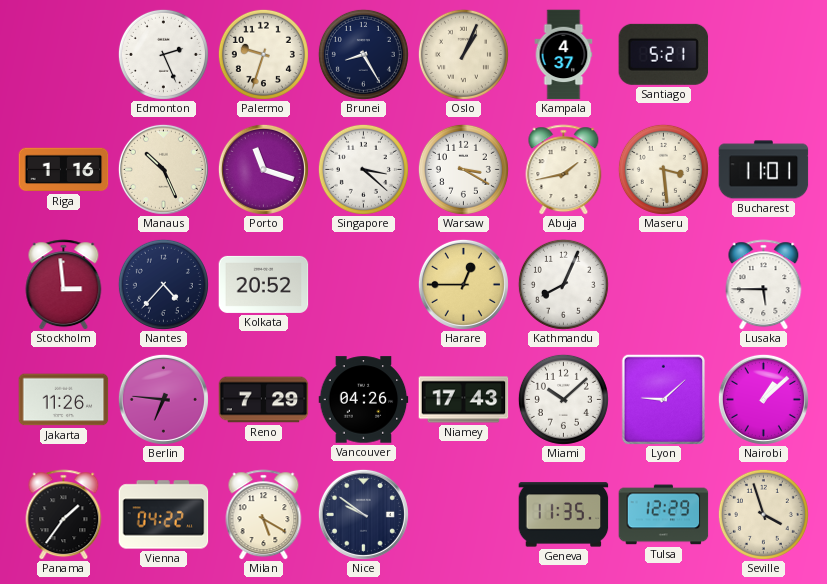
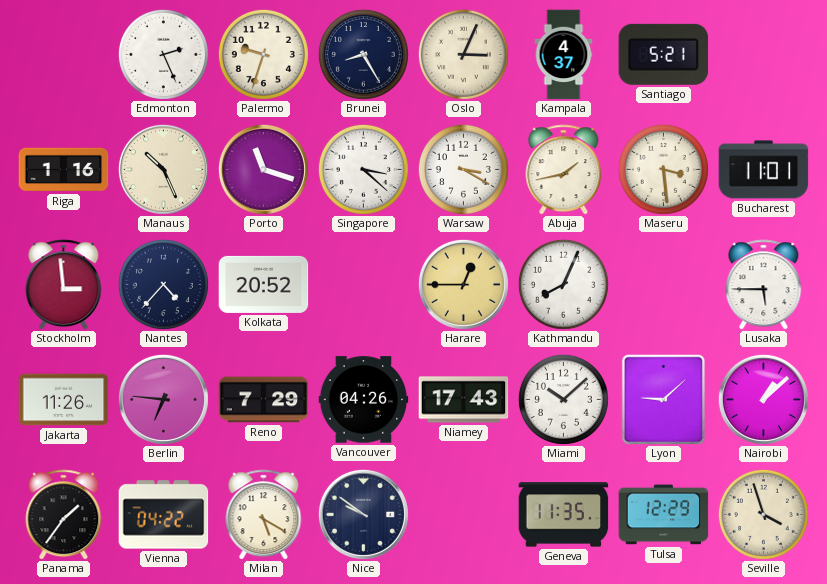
Oslo: 1:04 -> 3:04 (463, 54)
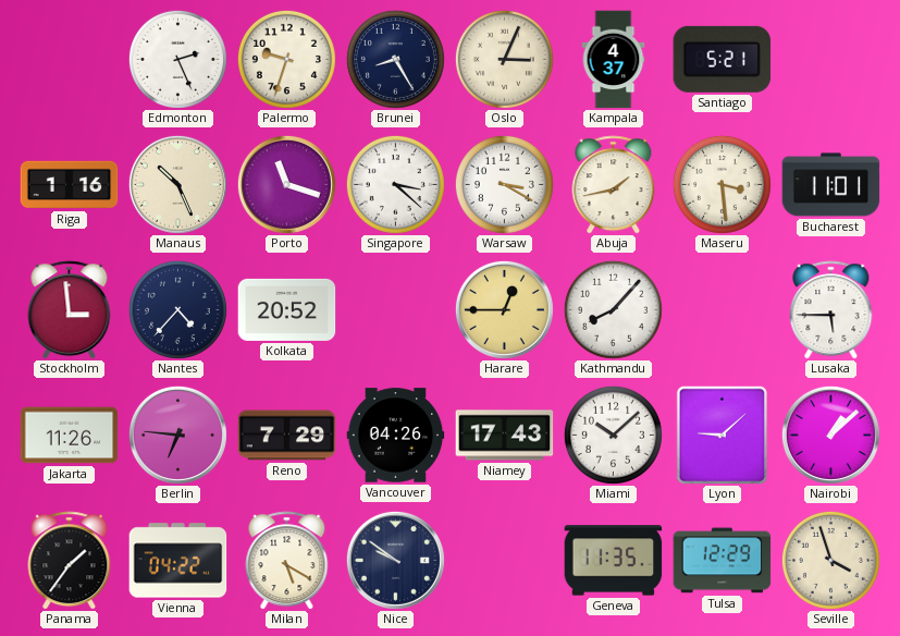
Kathmandu: 8:04 -> 8:07 (613, 309)
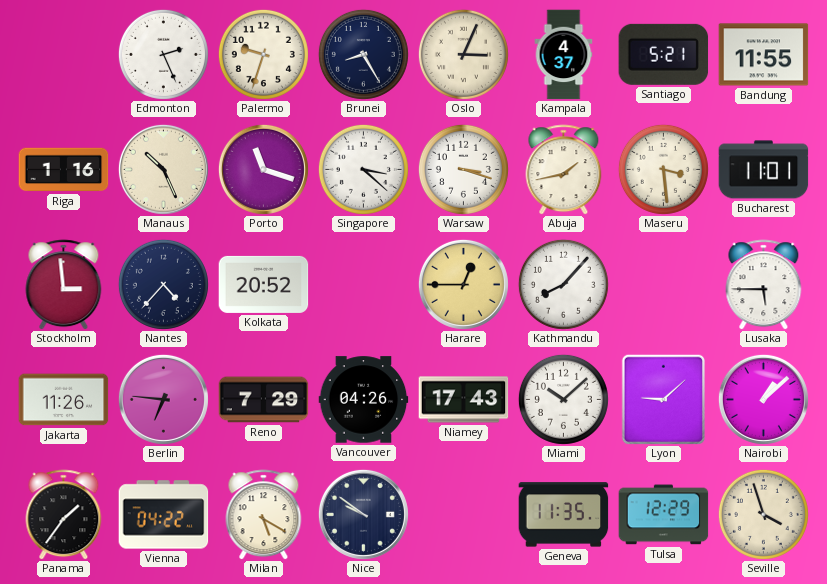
Bandung: none -> 11:55 (764, 55)
Warsaw: 3:20 -> 3:18 (463, 169)
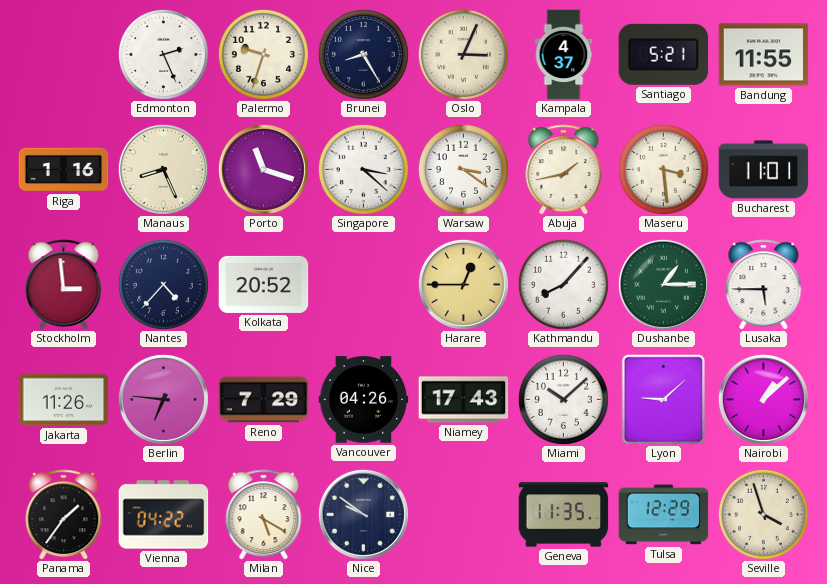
Manaus: 10:26 -> 8:26 (163, 169)
Warsaw: 3:18 -> 3:21 (463, 169)
Dushanbe: none -> 1:15 (663, 284)
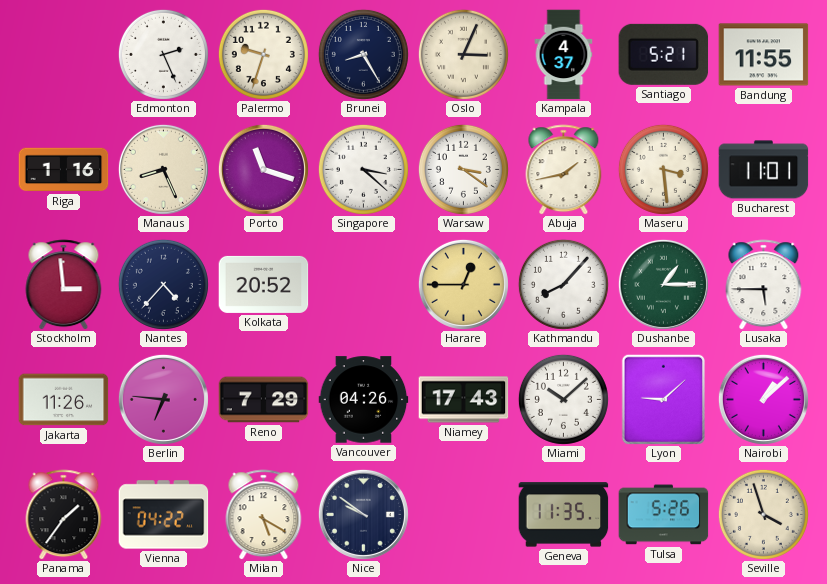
Tulsa: 12:29 -> 5:26 (664, 515)
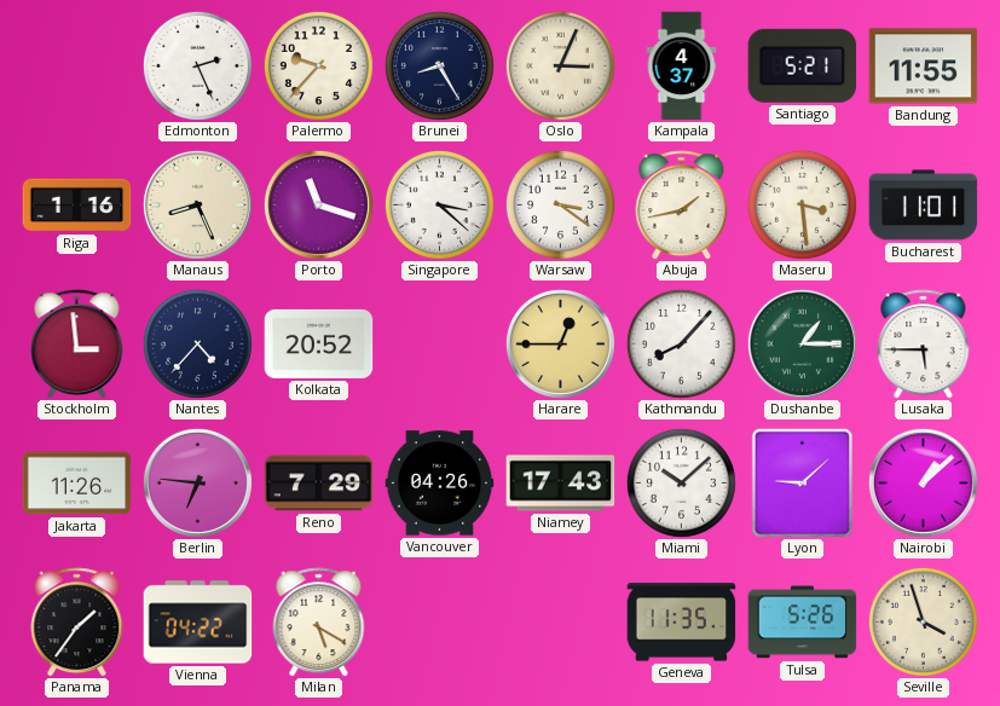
Palermo: 9:33 -> 9:37 (318, 65)
Nice: 9:51 -> none (363, 514)
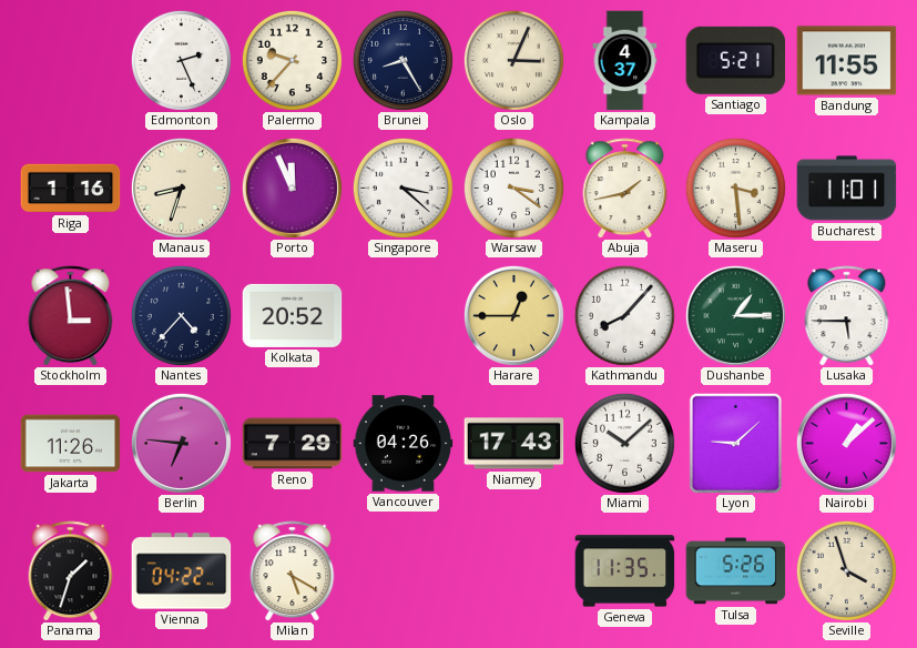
Manaus: 8:26 -> 8:33 (181, 188)
Porto: 11:18 -> 11:56 (292, 188)
Panama: 1:36 -> 1:33 (71, 571)
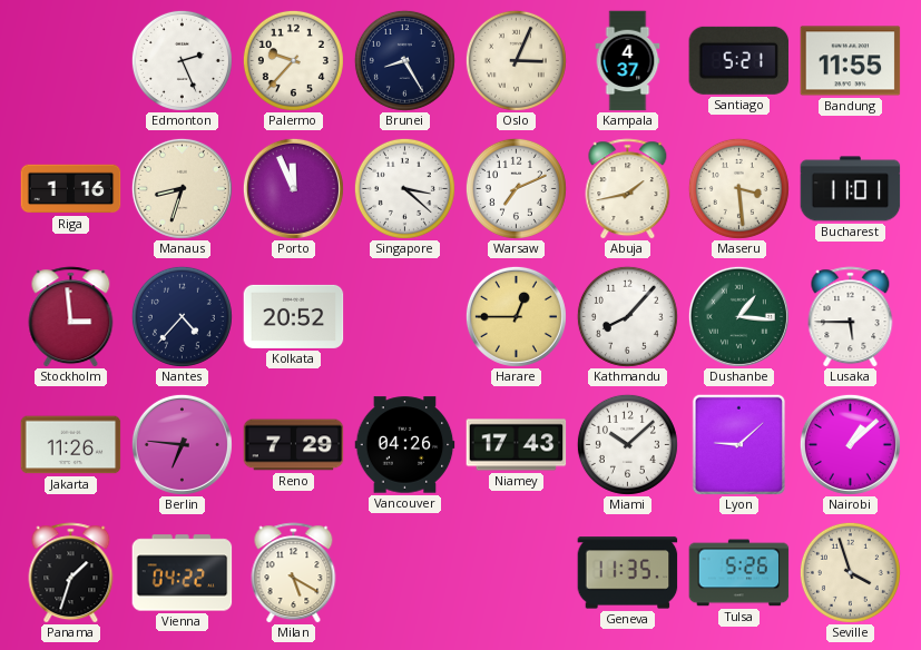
Warsaw: 3:21 -> 7:11 (516, 188)
Dushanbe: 1:15 -> 1:16 (738, 316)
